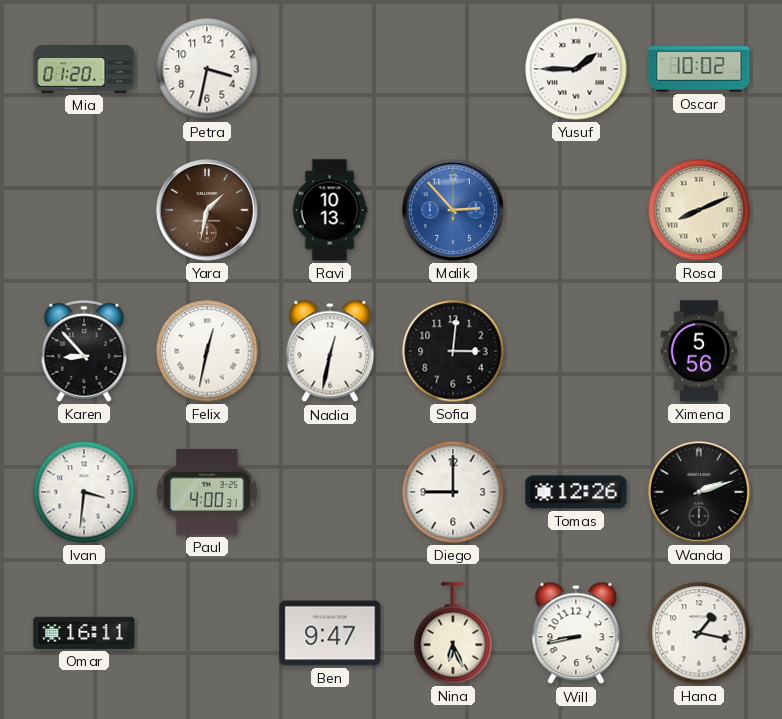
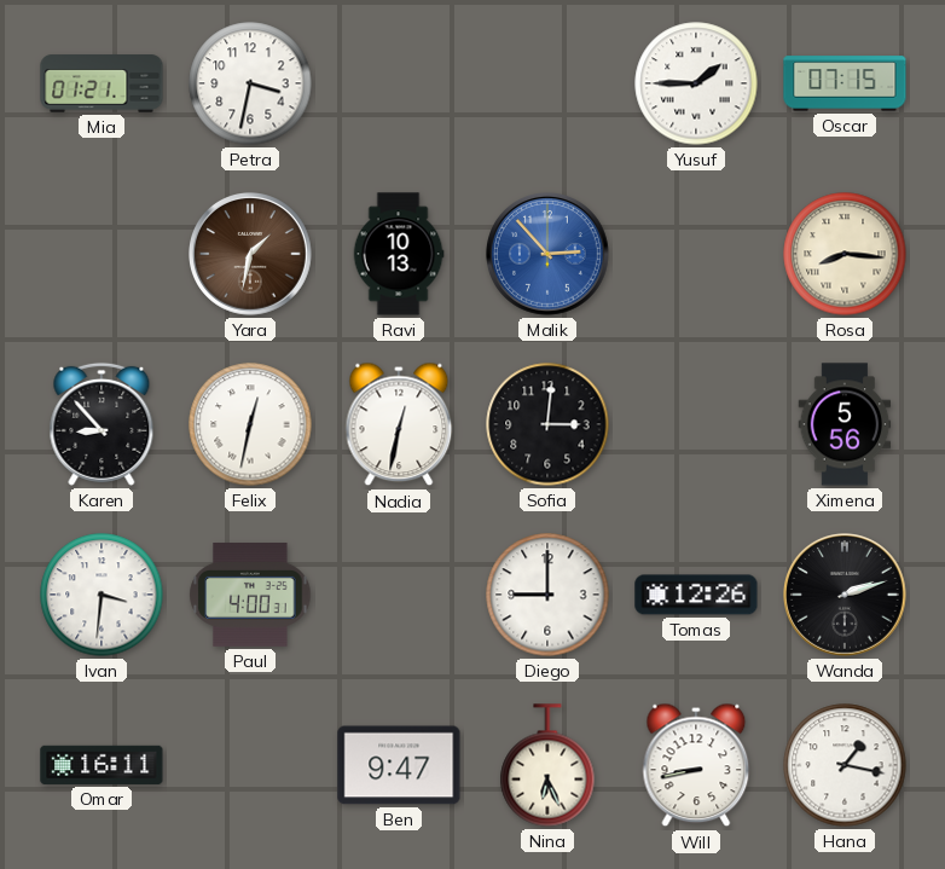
Mia: 01:20 -> 01:21 (102, 83)
Oscar: 10:02 -> 07:15 (845, 83)
Rosa: 8:11 -> 8:16 (845, 254)
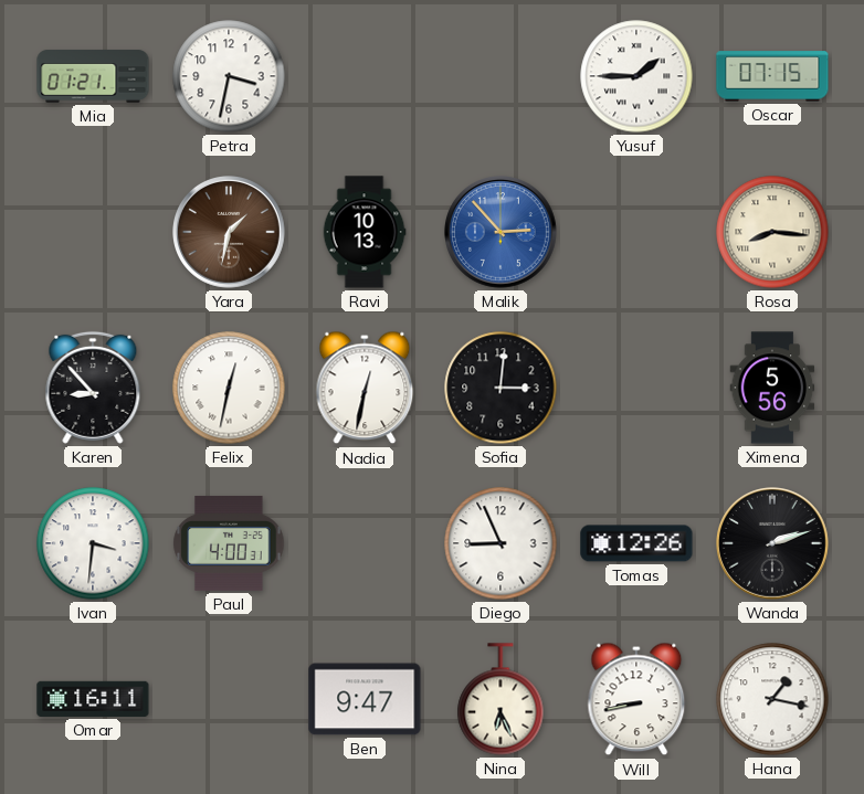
Diego: 9:00 -> 8:56 (501, 543)
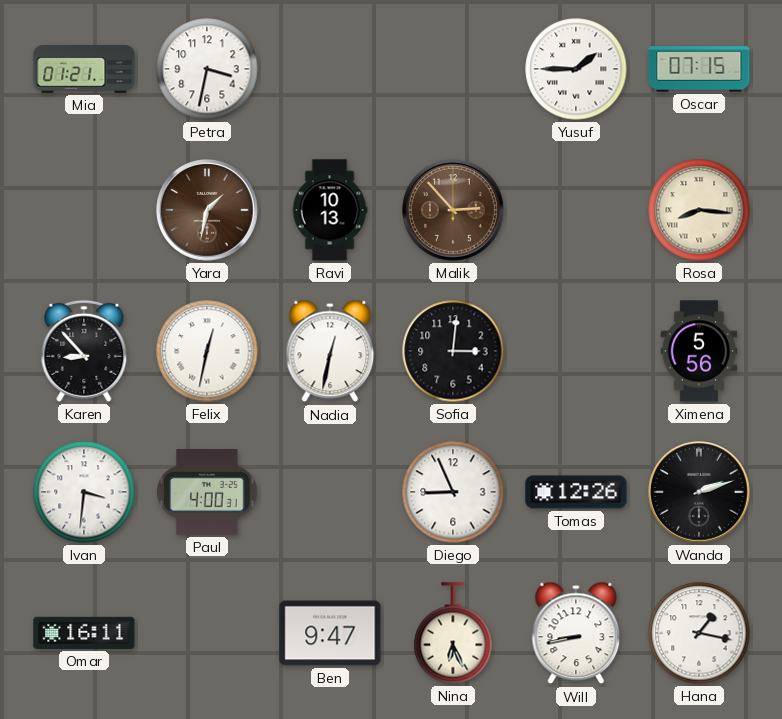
Malik dial: blue -> brown (454, 211)
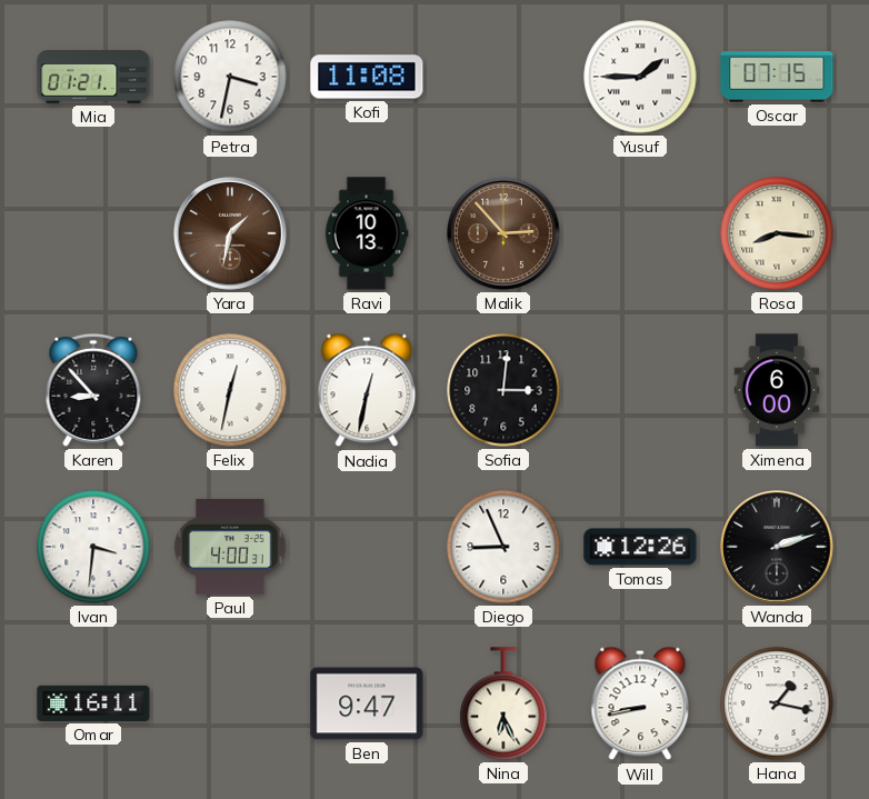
Kofi: none -> 11:08 (367, 77)
Ximena: 5:56 -> 6:00 (777, 390)
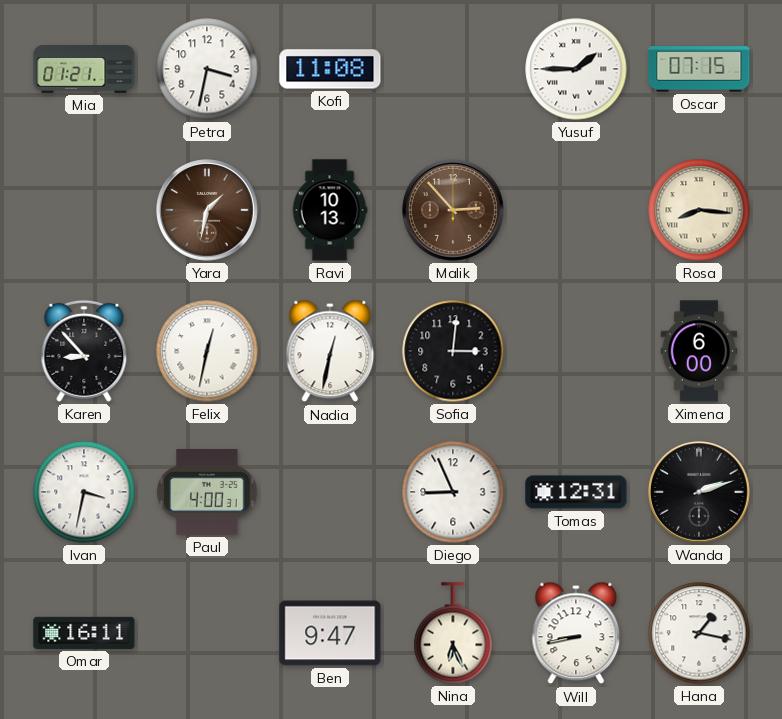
Ivan: 3:31 -> 3:32 (84, 492)
Tomas: 12:26 -> 12:31 (576, 492)
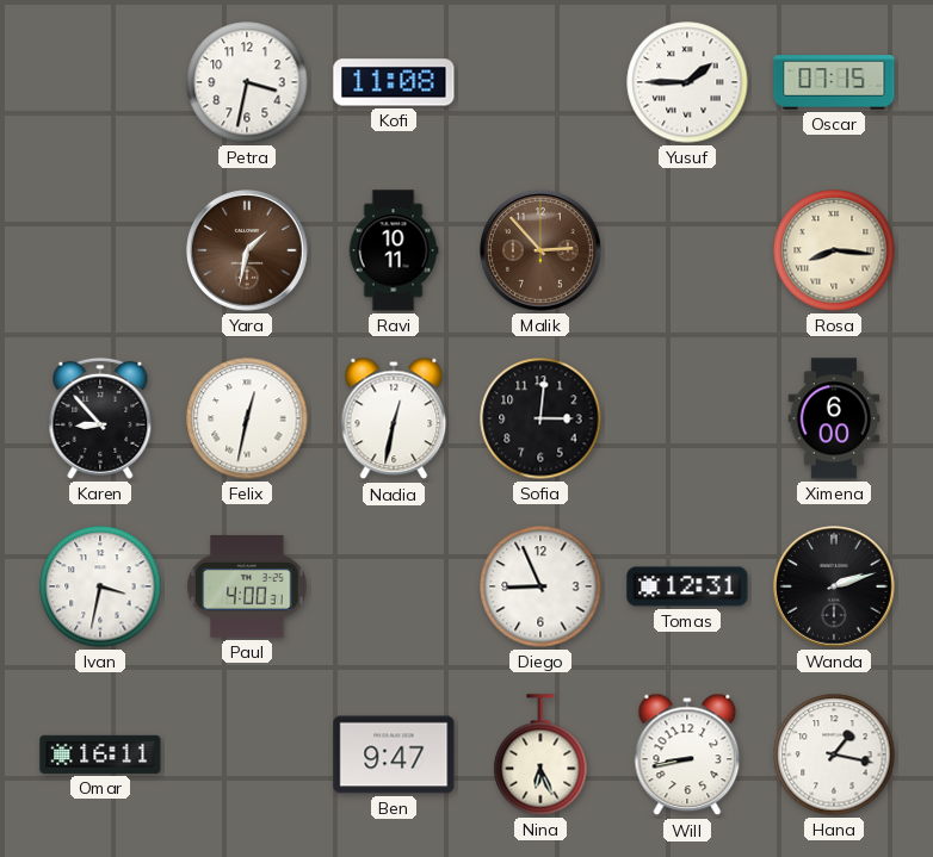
Mia: 01:21 -> none (84, 69)
Ravi: 10:13 -> 10:11 (394, 250)
